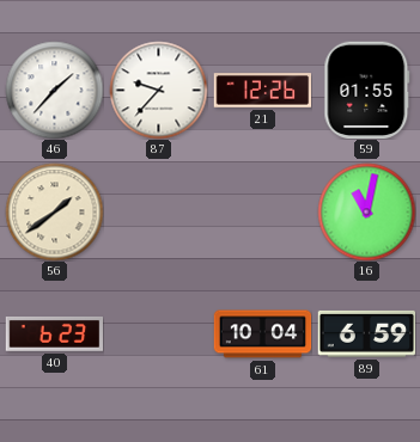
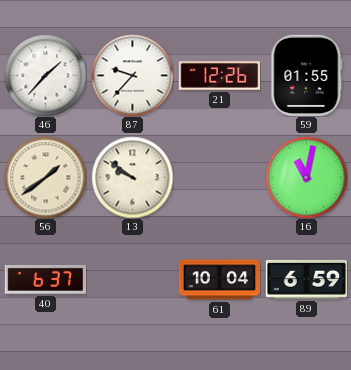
13: none -> 9:51 (132, 177)
40: 6:23 -> 6:37 (45, 279)
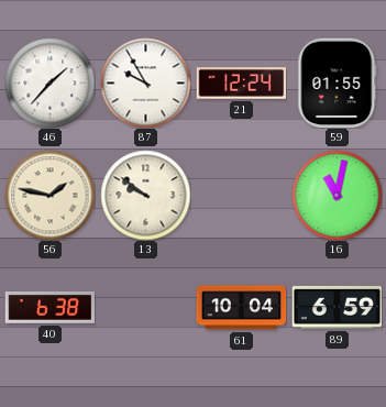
87: 9:37 -> 9:55 (145, 82)
21: 12:26 -> 12:24 (241, 84)
56: 1:39 -> 1:47 (49, 195)
40: 6:37 -> 6:38 (49, 307)
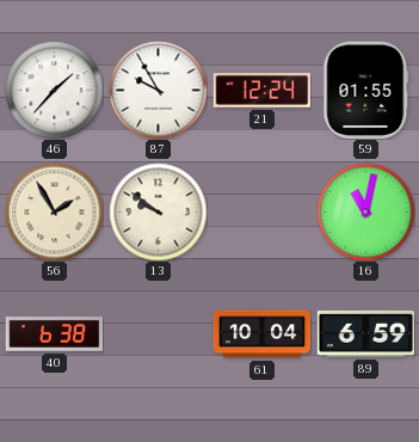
56: 1:47 -> 1:55 (54, 211)
